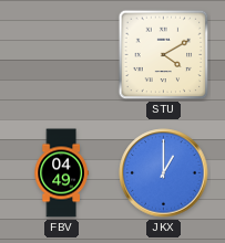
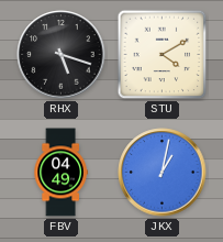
RHX: none -> 5:18 (62, 55)
JKX: 1:00 -> 1:02 (163, 173)
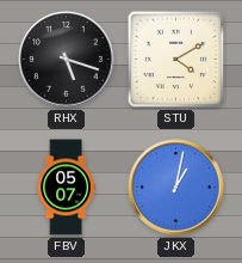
FBV: 04:49 -> 05:07 (66, 188)
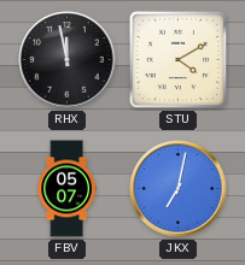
RHX: 5:18 -> 11:58 (68, 60)
JKX: 1:02 -> 7:02 (179, 189)
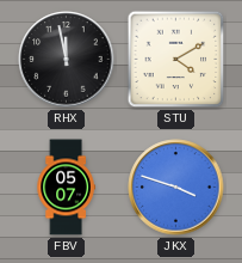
JKX: 7:02 -> 3:48 (176, 188)
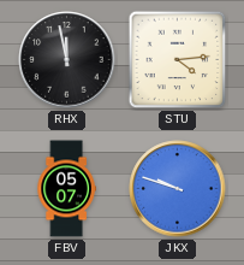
STU: 4:10 -> 4:14 (178, 60)
JKX: 3:48 -> 9:48 (178, 189)
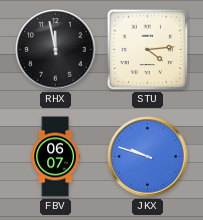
FBV: 05:07 -> 06:07 (55, 157)
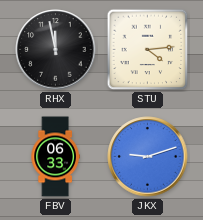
FBV: 06:07 -> 06:33 (55, 157)
JKX: 9:48 -> 9:12 (148, 157)
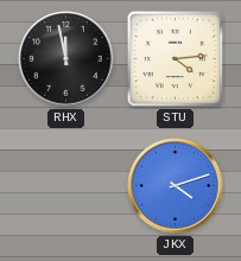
FBV: 06:33 -> none (55, 157)
JKX: 9:12 -> 4:12 (176, 186)
